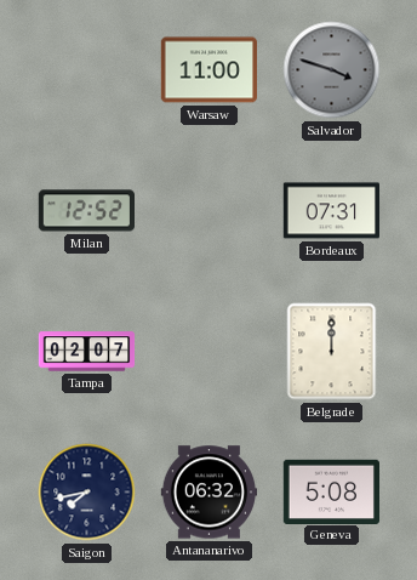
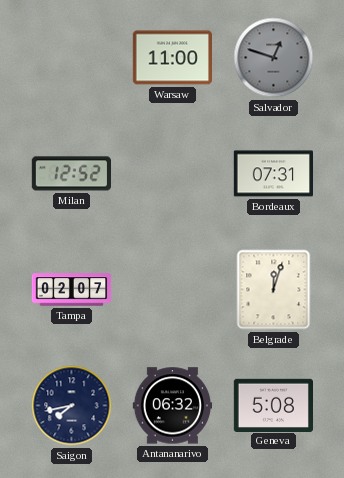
Salvador: 3:48 -> 12:48 (274, 58)
Belgrade: 12:00 -> 12:03 (274, 290)
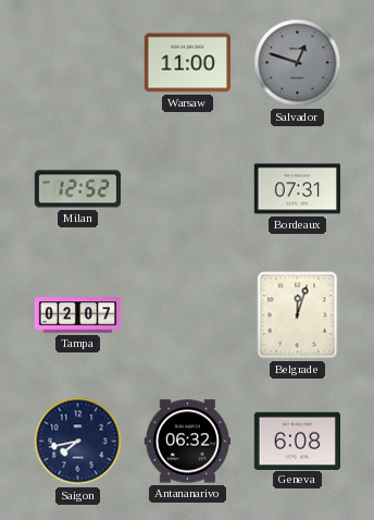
Geneva: 5:08 -> 6:08 (297, 441)
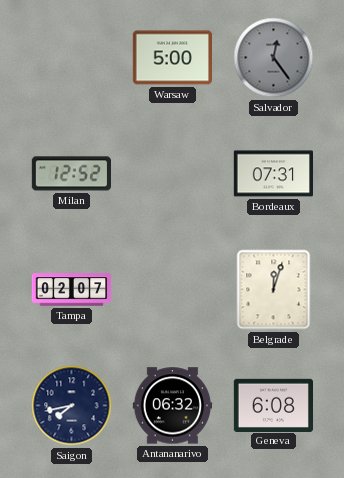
Warsaw: 11:00 -> 5:00 (172, 58)
Salvador: 12:48 -> 12:24 (274, 58)
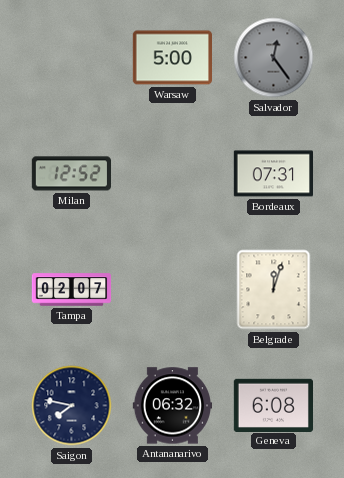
Saigon: 7:43 -> 7:47 (72, 406)
